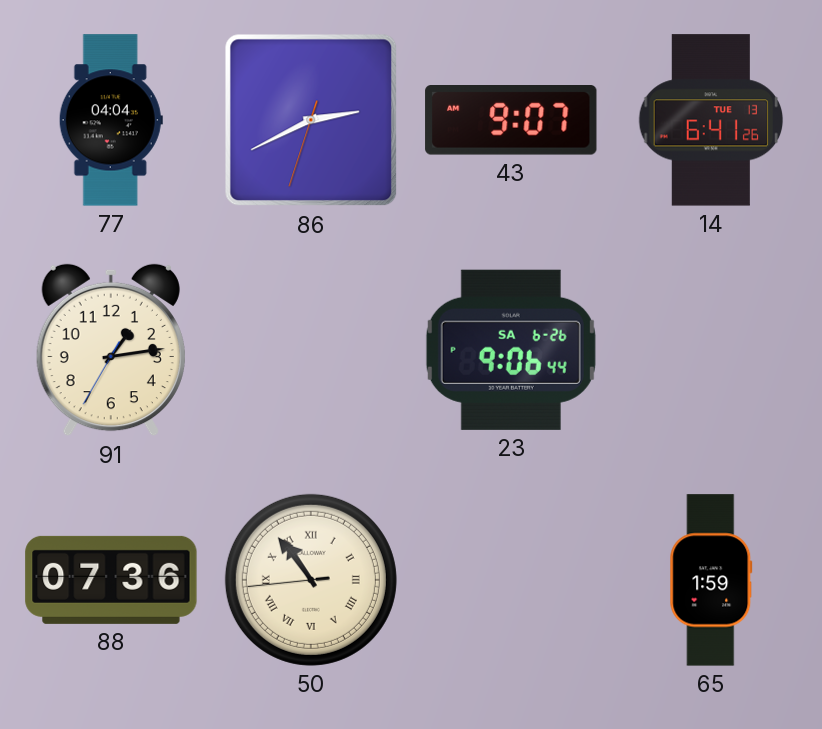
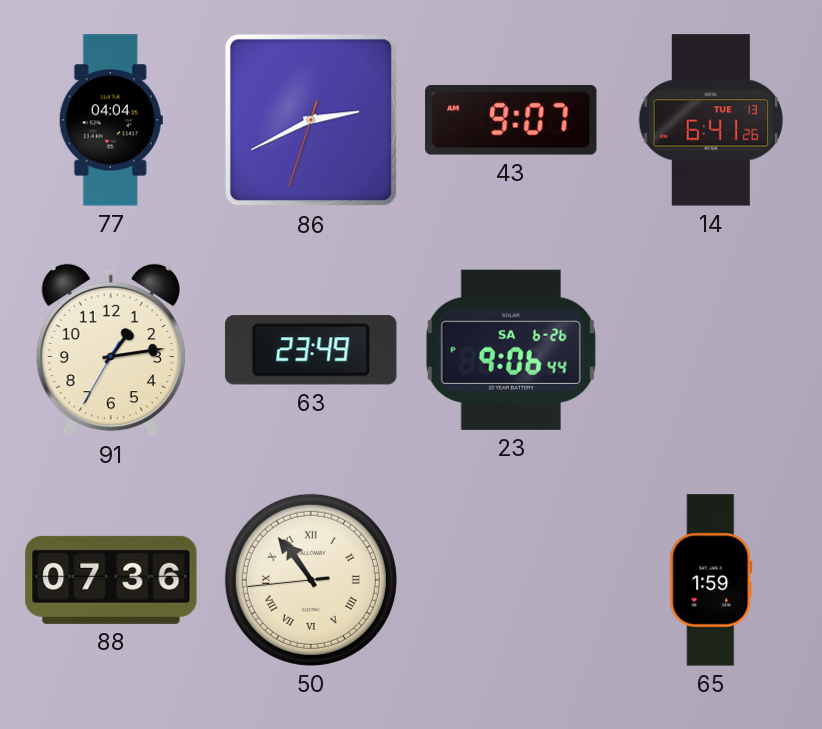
63: none -> 23:49 (311, 350)
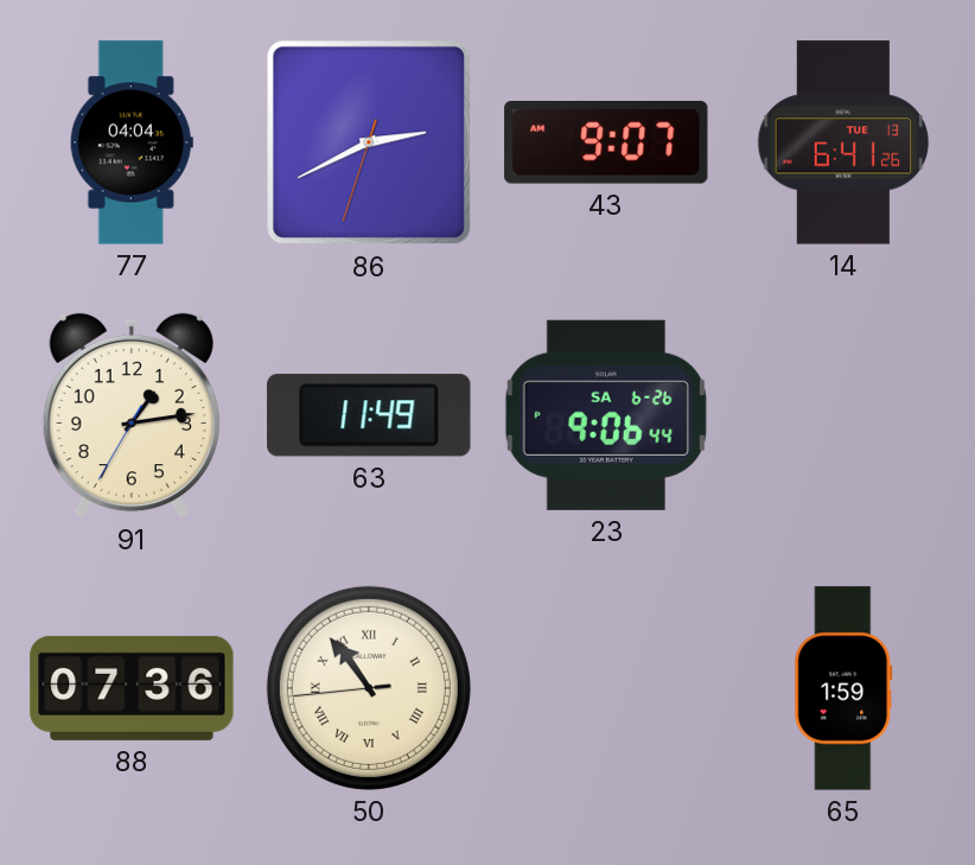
63: 23:49 -> 11:49 (369, 415)
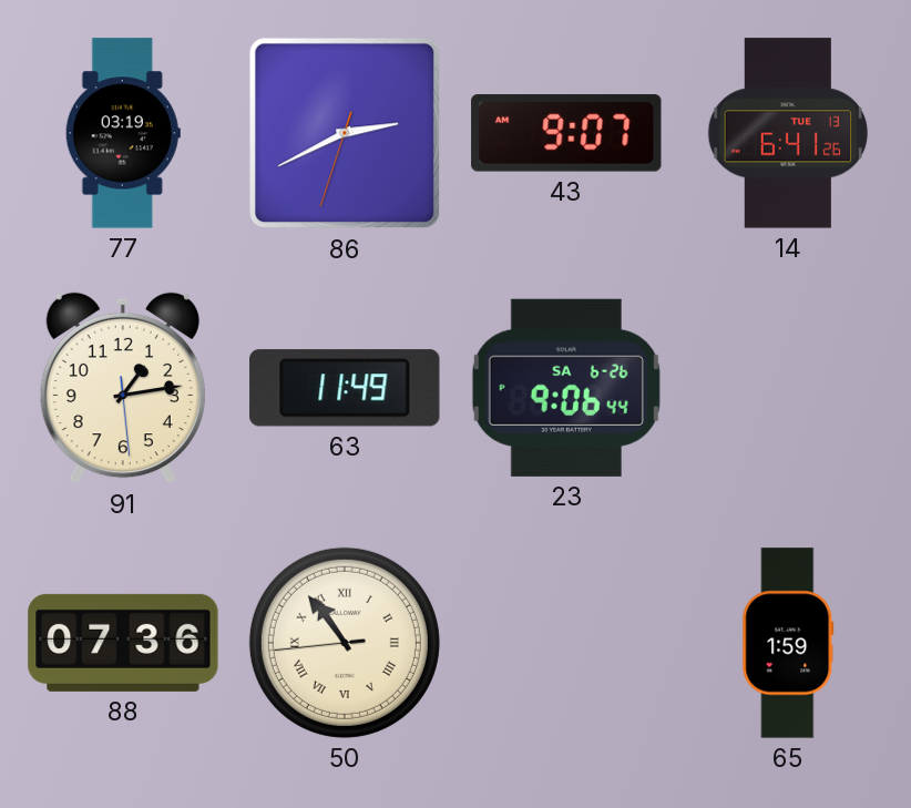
77: 04:04 -> 03:19 (123, 133)
91: 1:13:35 -> 1:13:29 (123, 388)
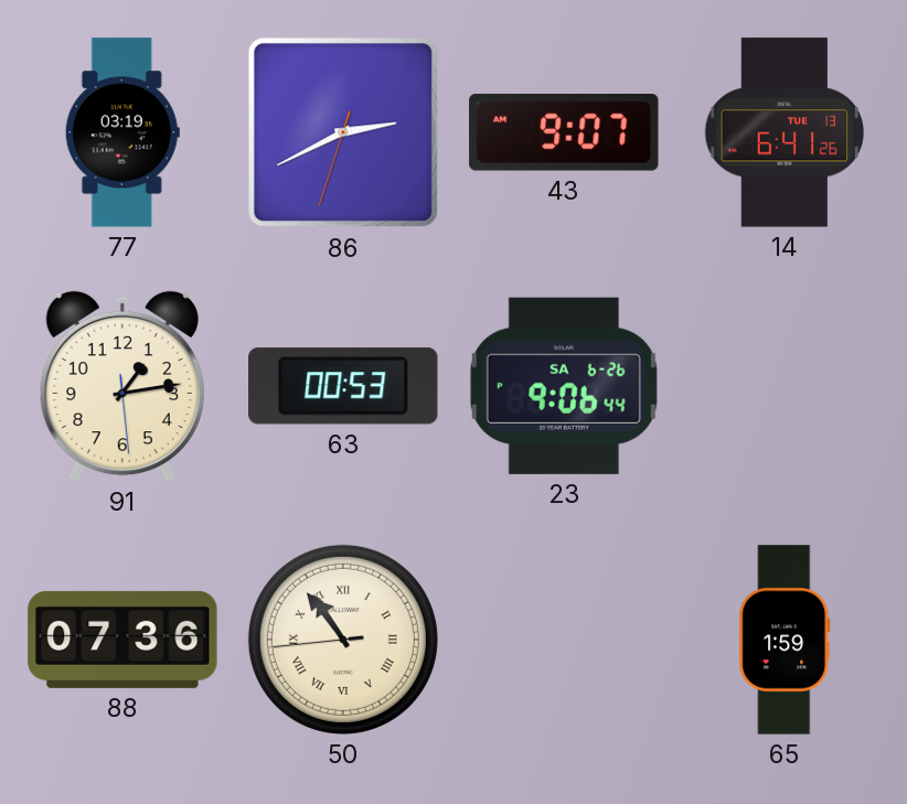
63: 11:49 -> 00:53 (343, 386)
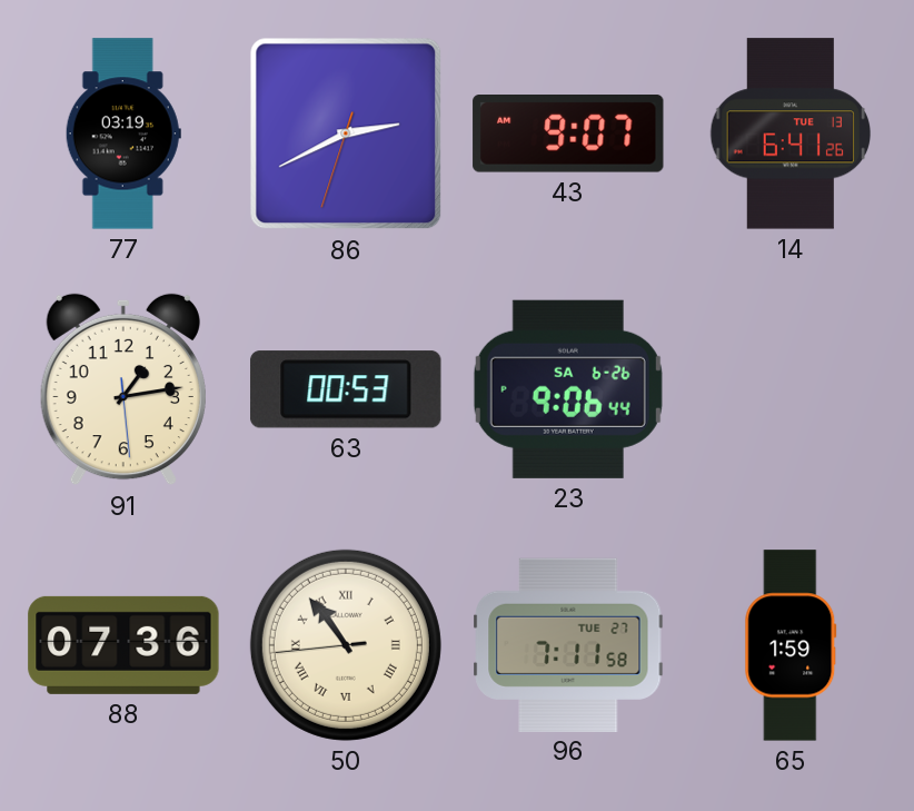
96: none -> 7:11 (568, 644)
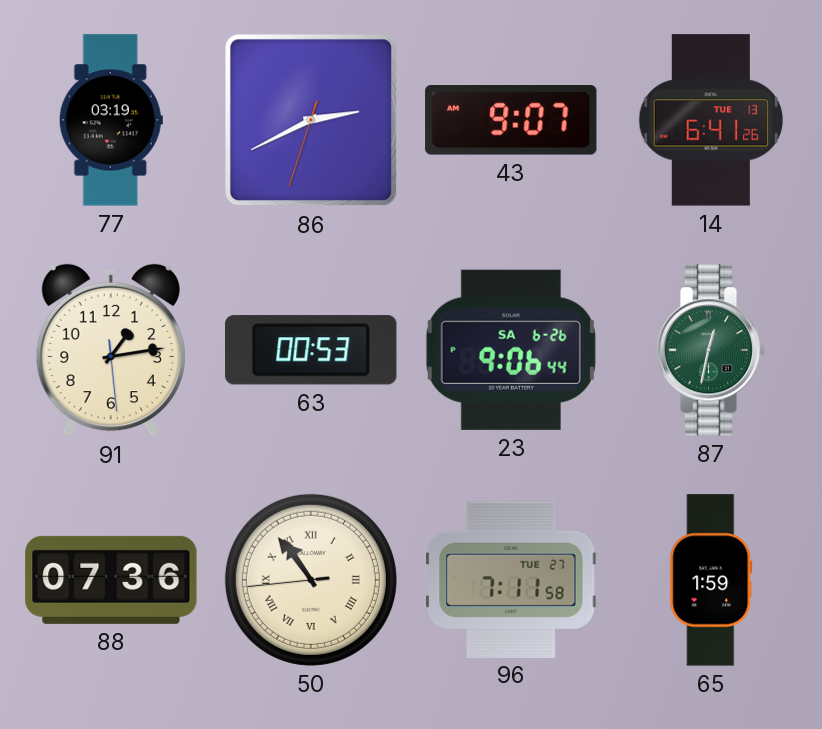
87: none -> 12:32 (711, 350)
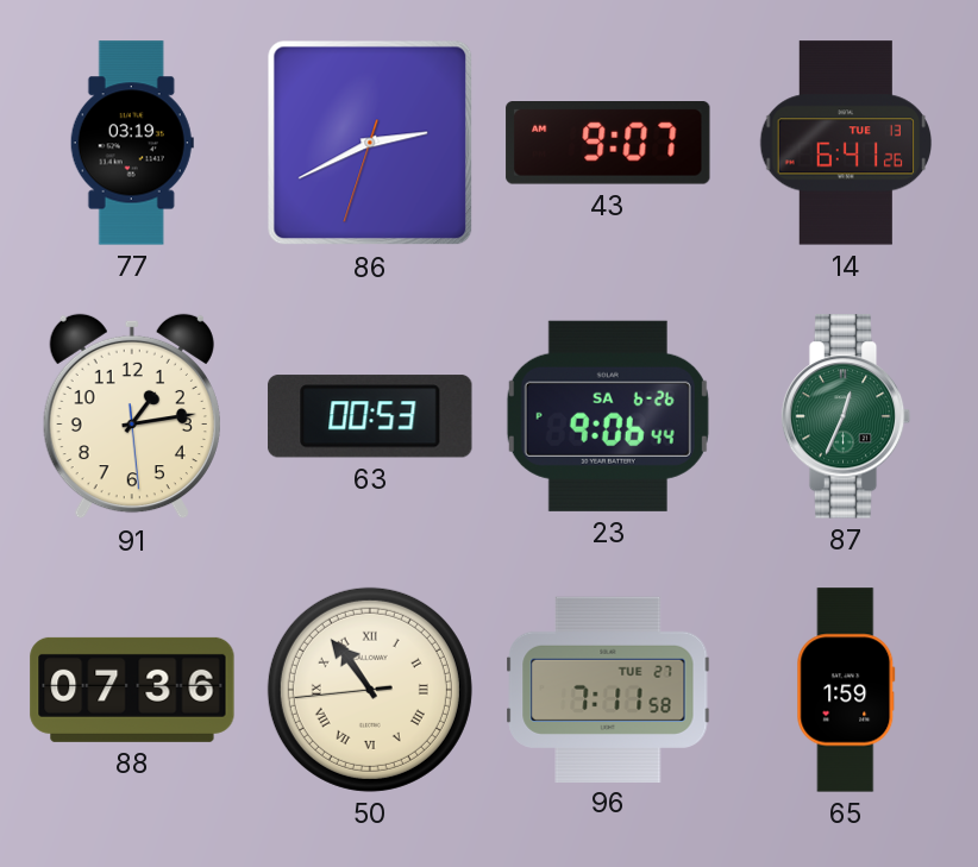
87: 12:32 -> 12:34 (846, 416)
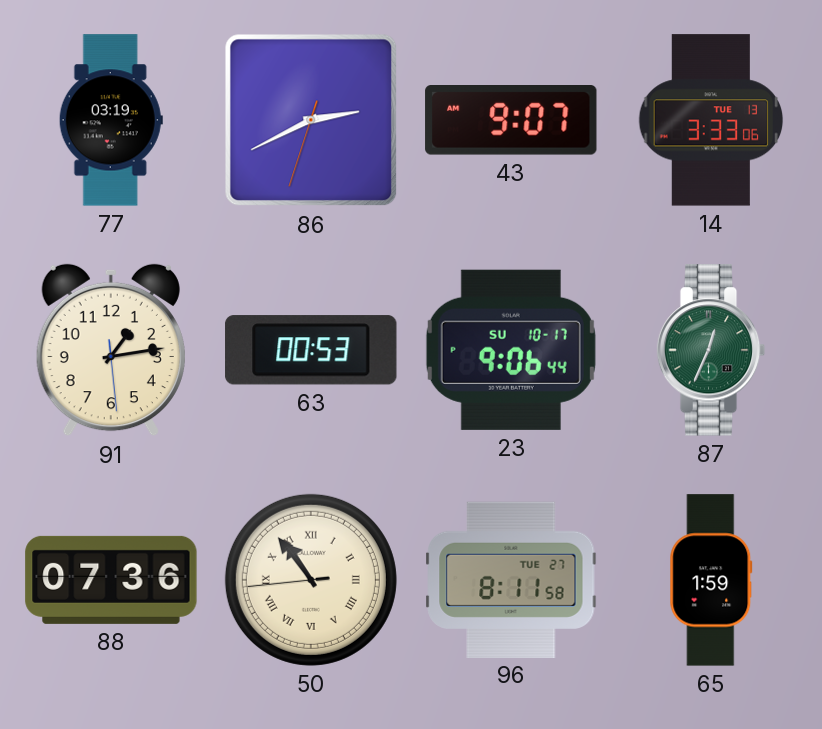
14: 6:41 -> 3:33 (711, 120)
23 date: SA 6-26 -> SU 10-17 (511, 350)
96: 7:11 -> 8:11 (511, 579)
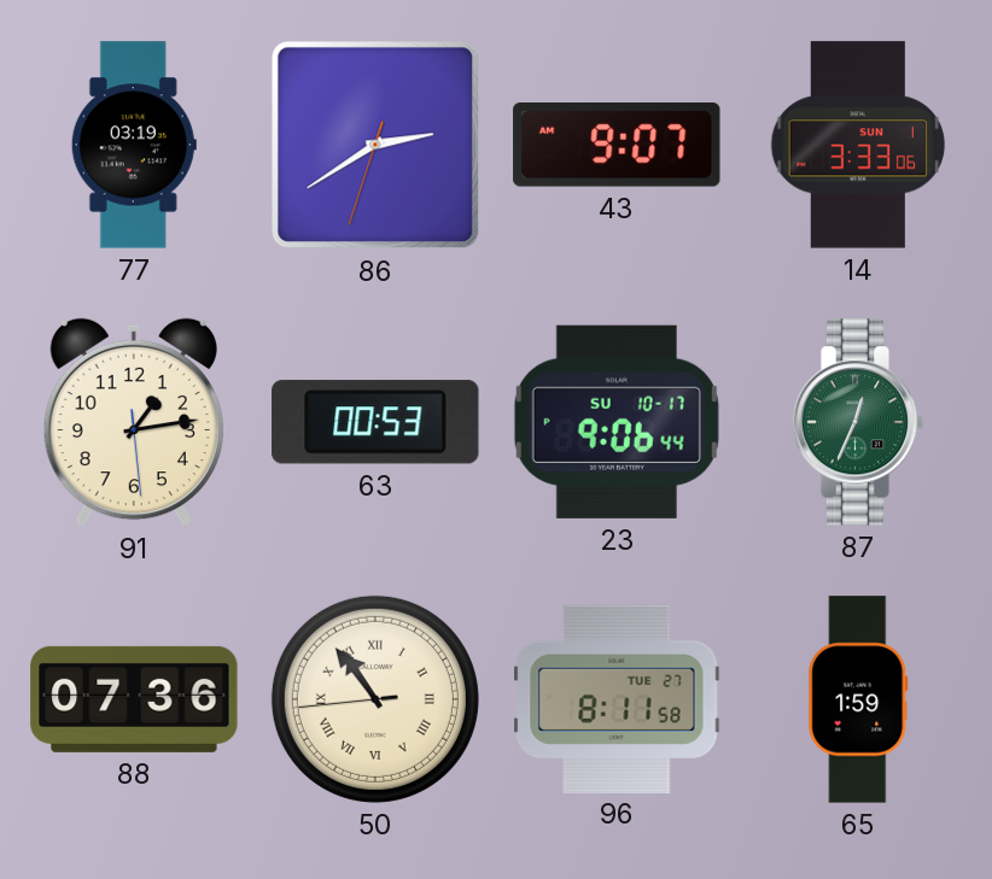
86: 2:40 -> 2:39 (375, 145)
14 date: TUE 13 -> SUN 1 (858, 145)
